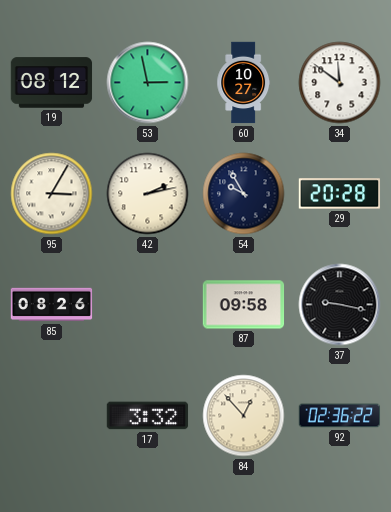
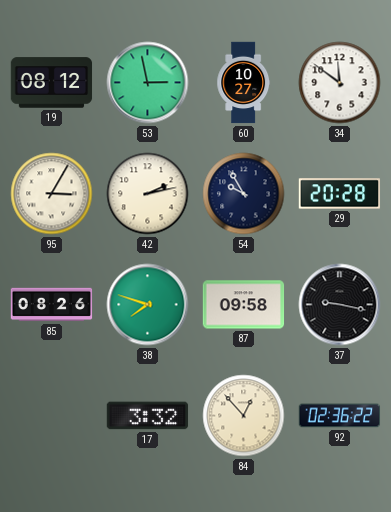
38: none -> 7:48 (148, 305)
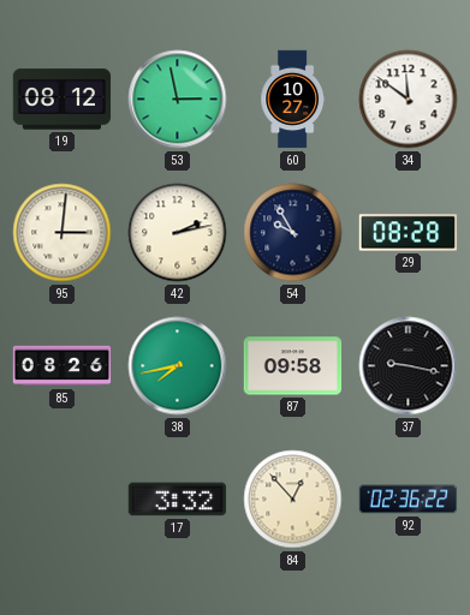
95: 3:05 -> 3:01 (63, 233)
29: 20:28 -> 08:28 (409, 233)
38: 7:48 -> 7:43 (178, 366)
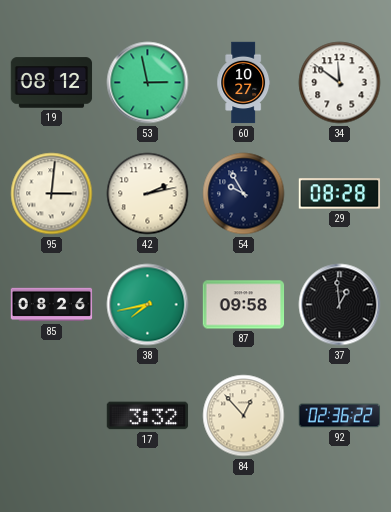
37: 9:17 -> 12:59 (340, 305)
